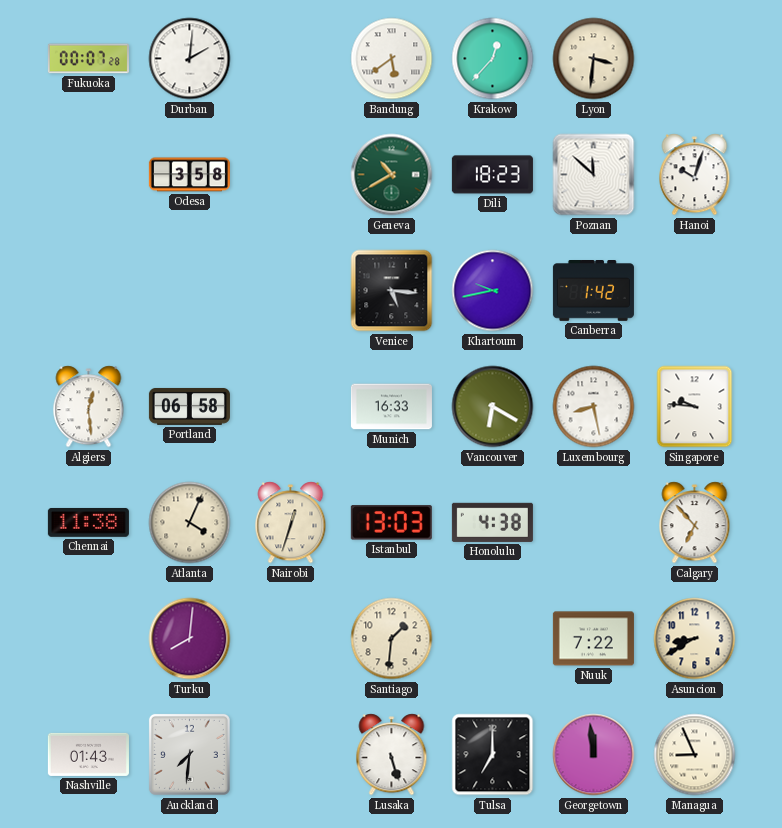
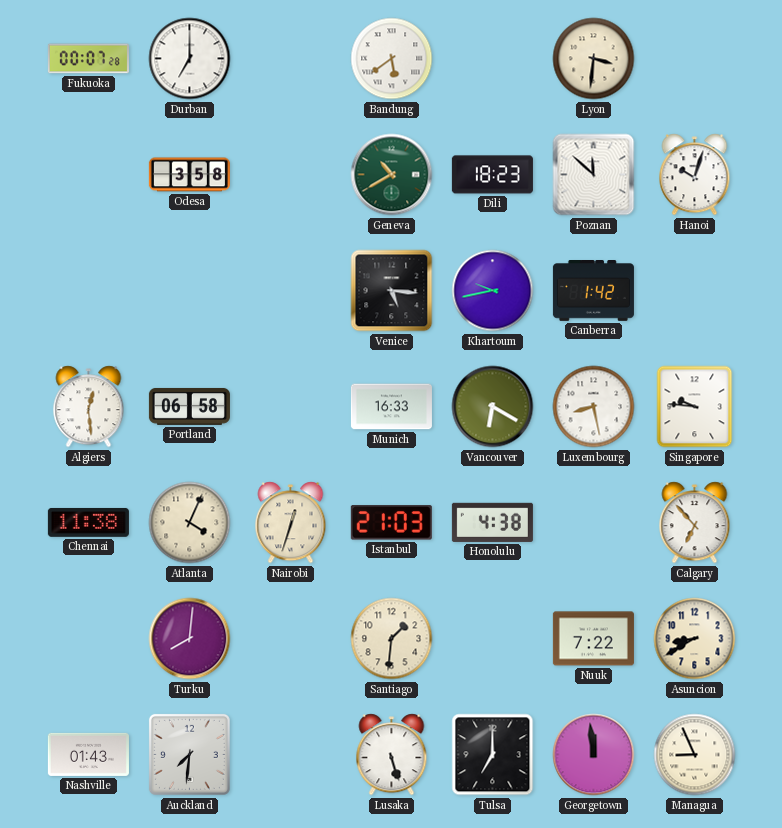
Durban: 2:01 -> 7:00 (190, 59)
Krakow: 12:37 -> none (493, 59)
Istanbul: 13:03 -> 21:03 (391, 523)
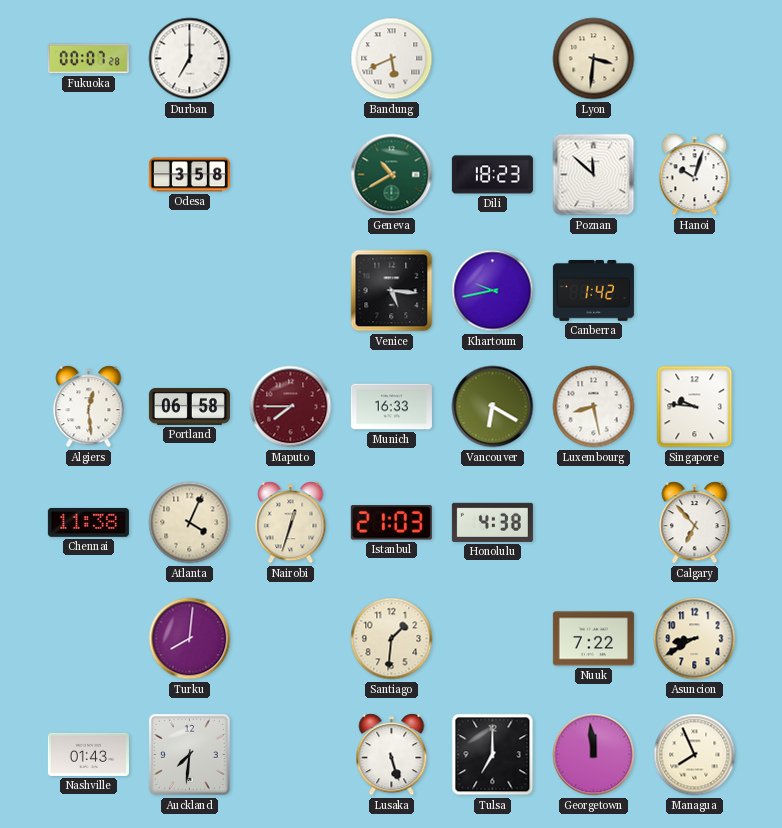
Bandung: 5:39 -> 5:41 (392, 59)
Maputo: none -> 7:45 (291, 407)
Managua: 8:56 -> 7:56 (695, 755)
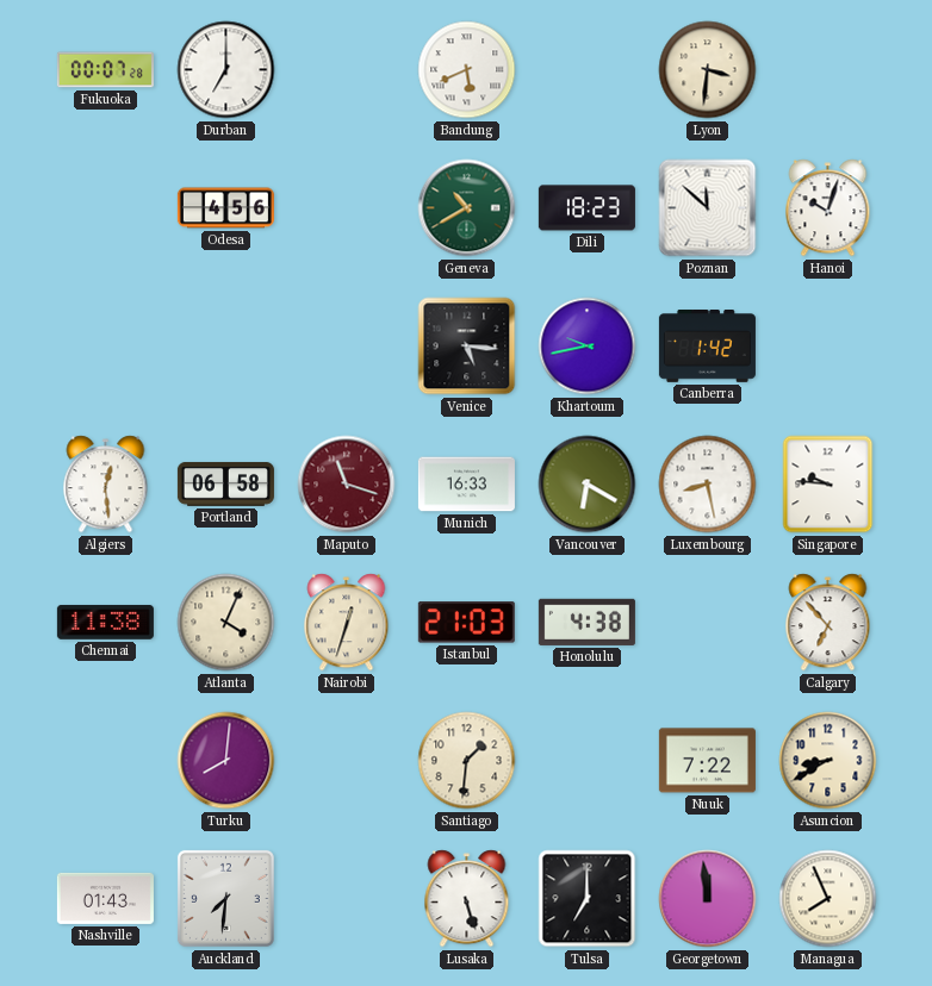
Odesa: 3:58 -> 4:56 (225, 208)
Maputo: 7:45 -> 11:18 (347, 485)
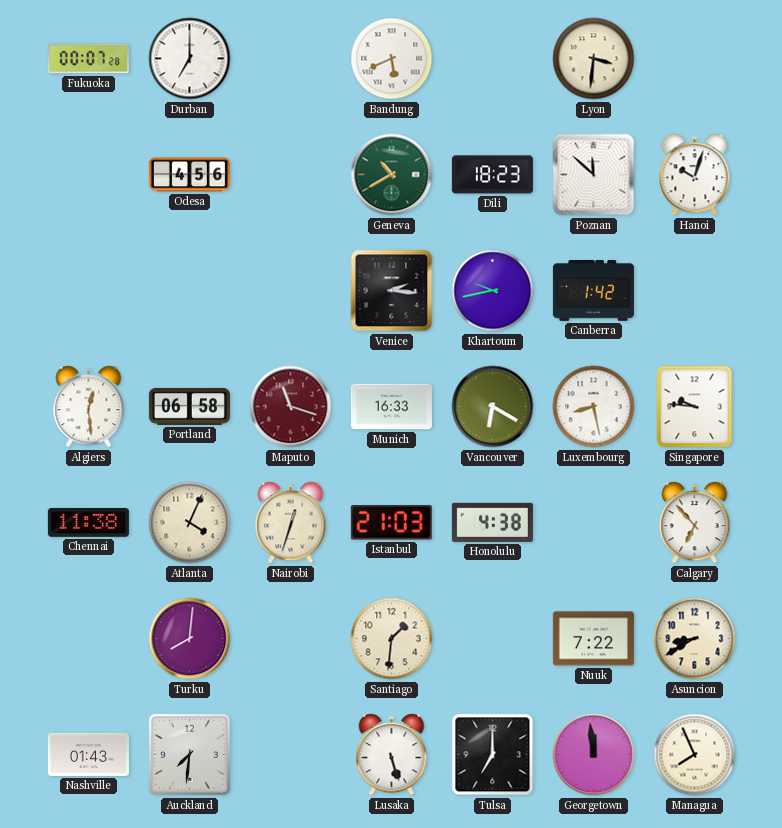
Venice: 5:16 -> 2:16 (392, 291)
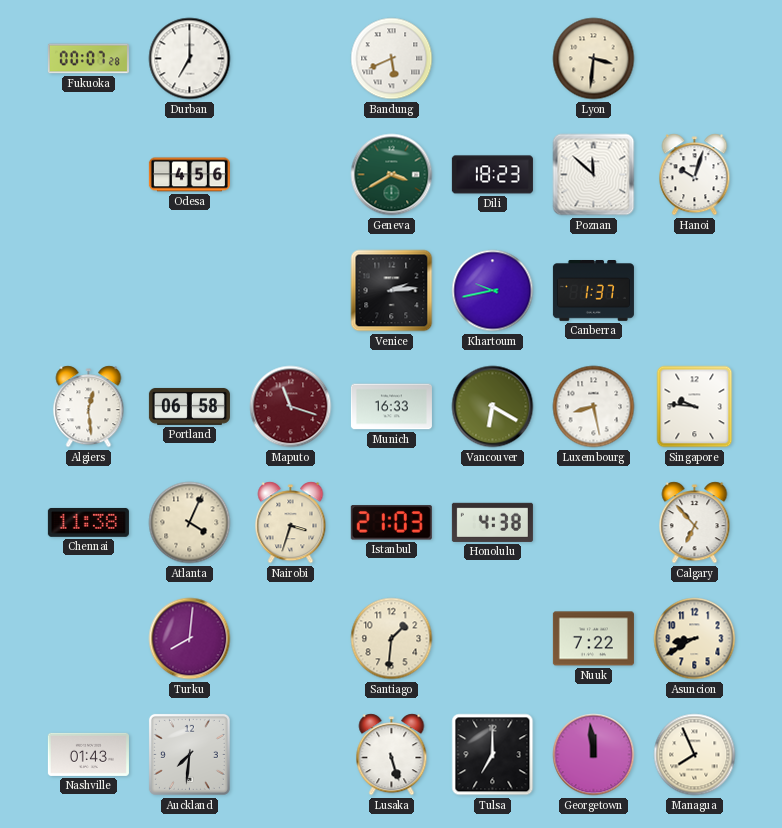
Geneva: 10:40 -> 3:40 (392, 175)
Venice: 2:16 -> 2:14 (392, 291)
Canberra: 1:42 -> 1:37 (593, 291)
Nairobi: 12:33 -> 3:33 (291, 523)
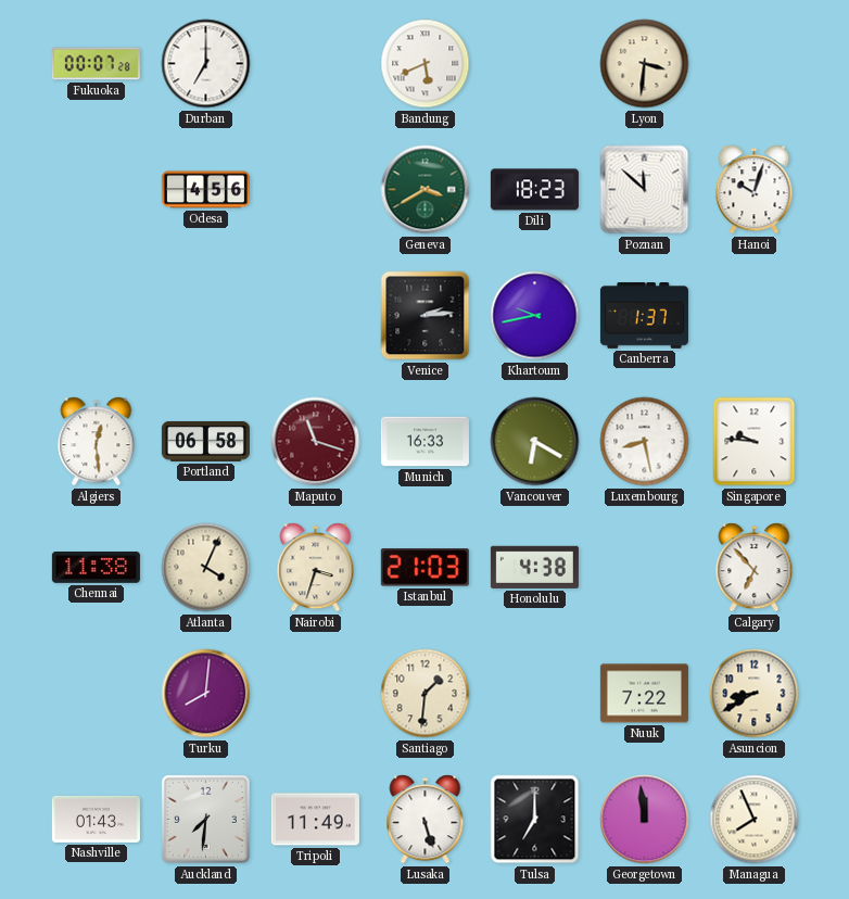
Tripoli: none -> 11:49 (315, 820)
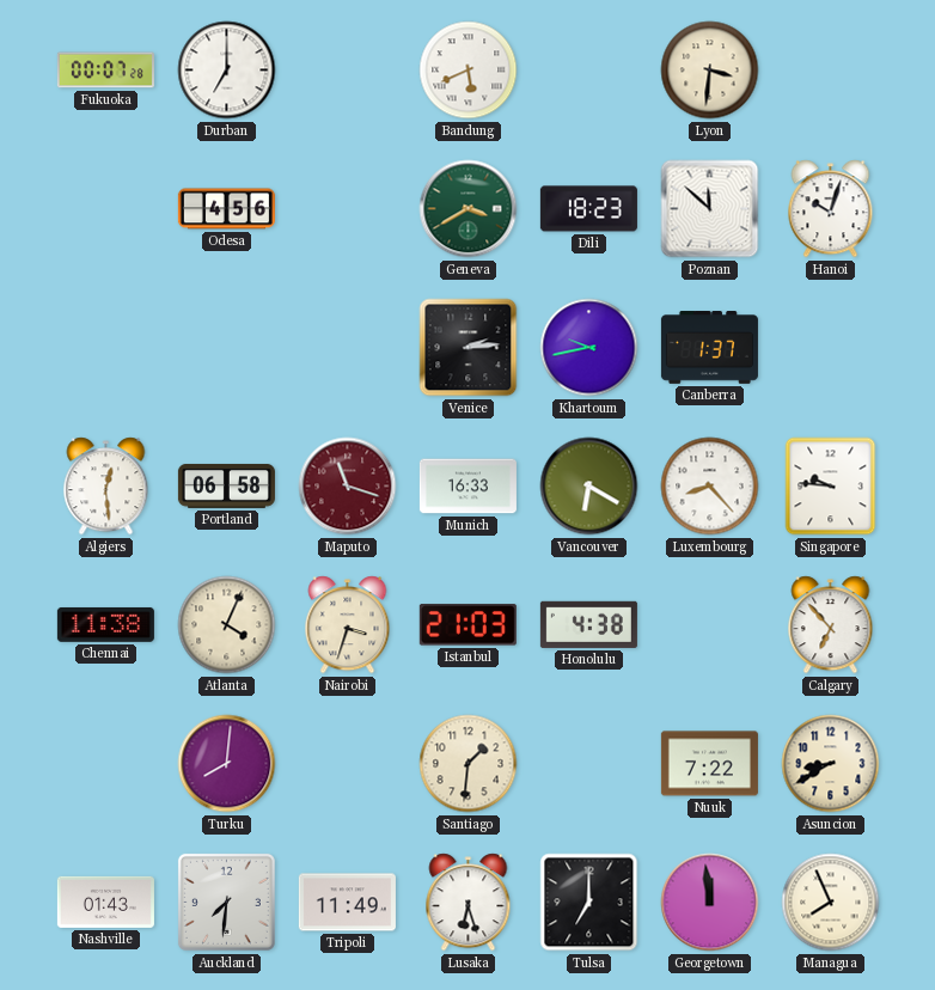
Luxembourg: 8:28 -> 8:23 (710, 487)
Lusaka: 5:27 -> 6:27 (469, 903)
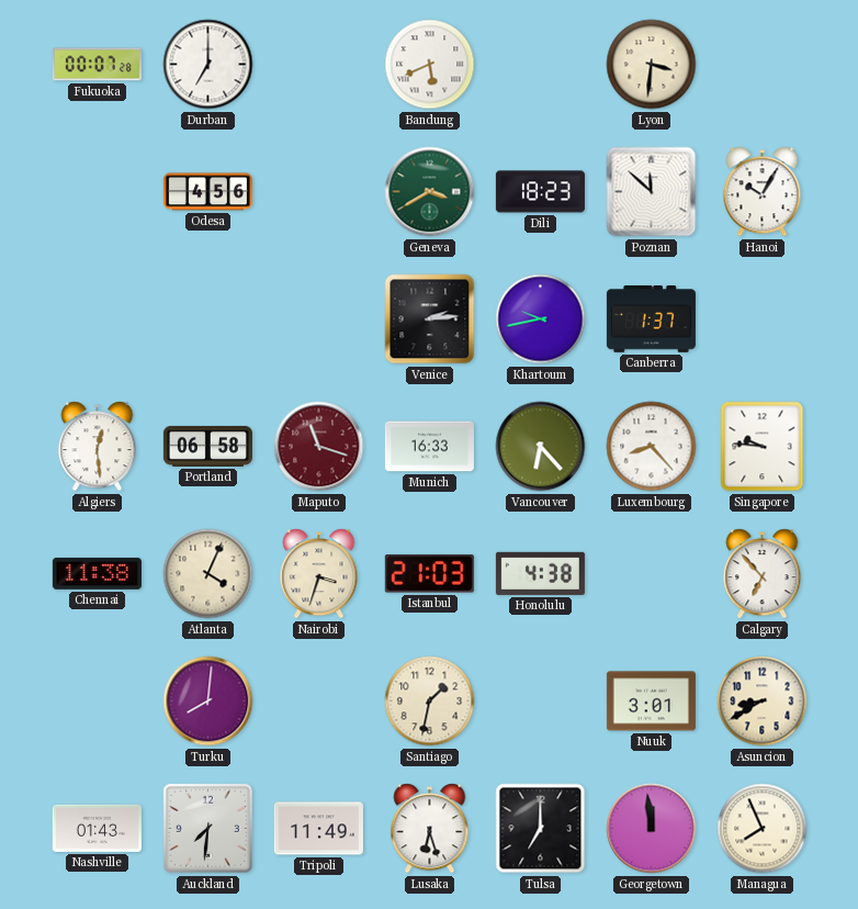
Hanoi: 10:03 -> 10:05 (763, 192)
Vancouver: 6:20 -> 6:23 (541, 447)
Santiago: 1:31 -> 1:32 (430, 702)
Nuuk: 7:22 -> 3:01 (651, 702)
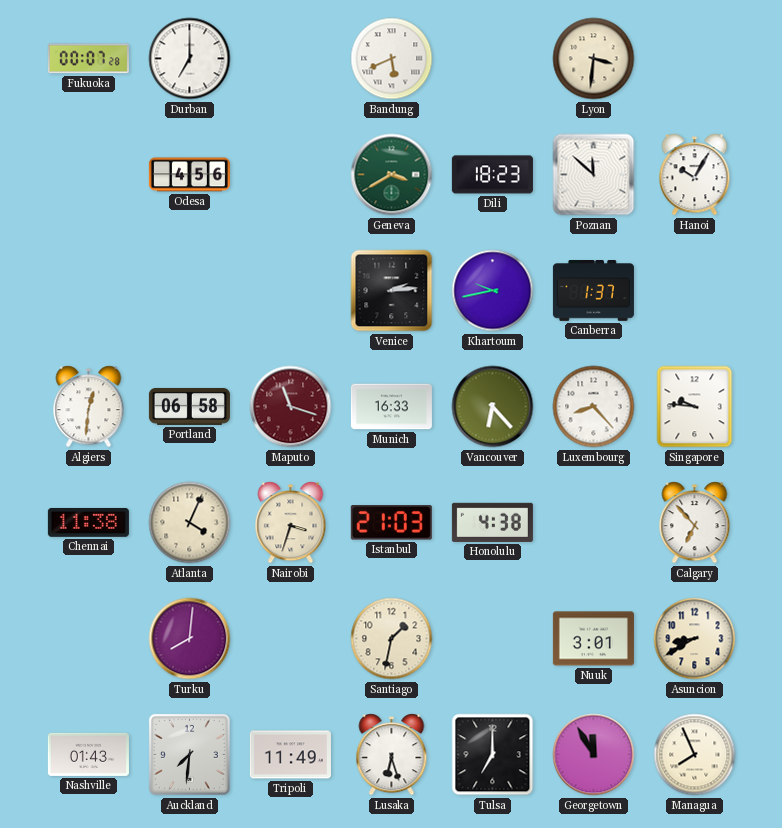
Algiers: 12:29 -> 12:31 (89, 407)
Georgetown: 11:59 -> 11:55 (594, 755)
